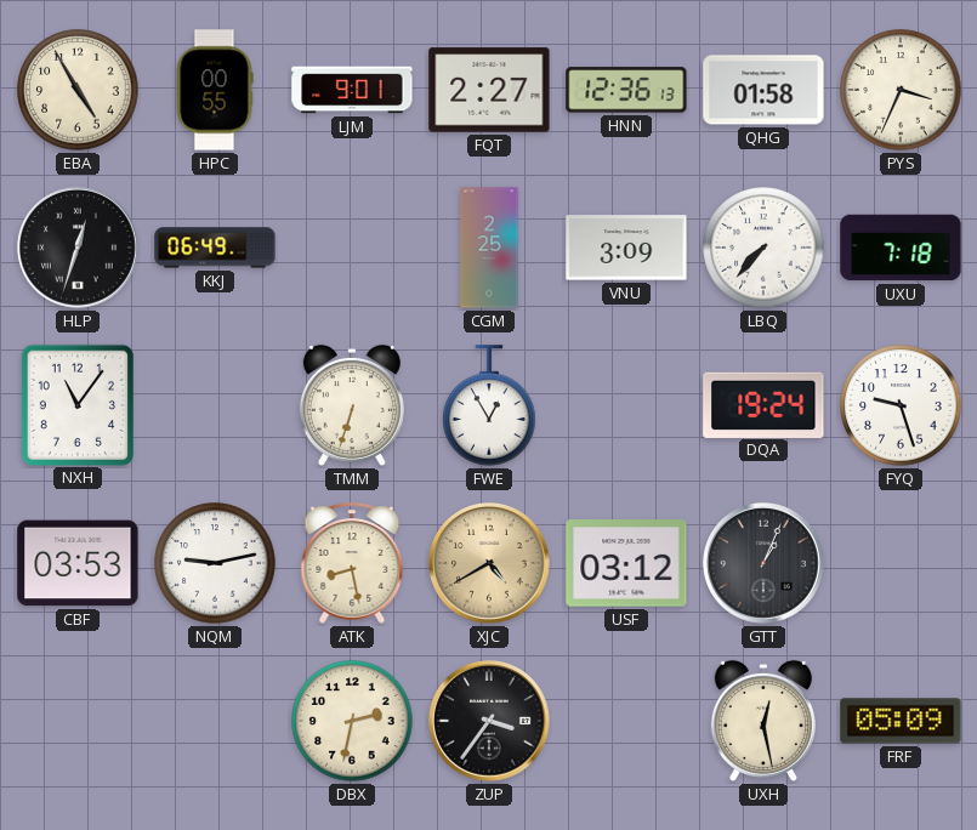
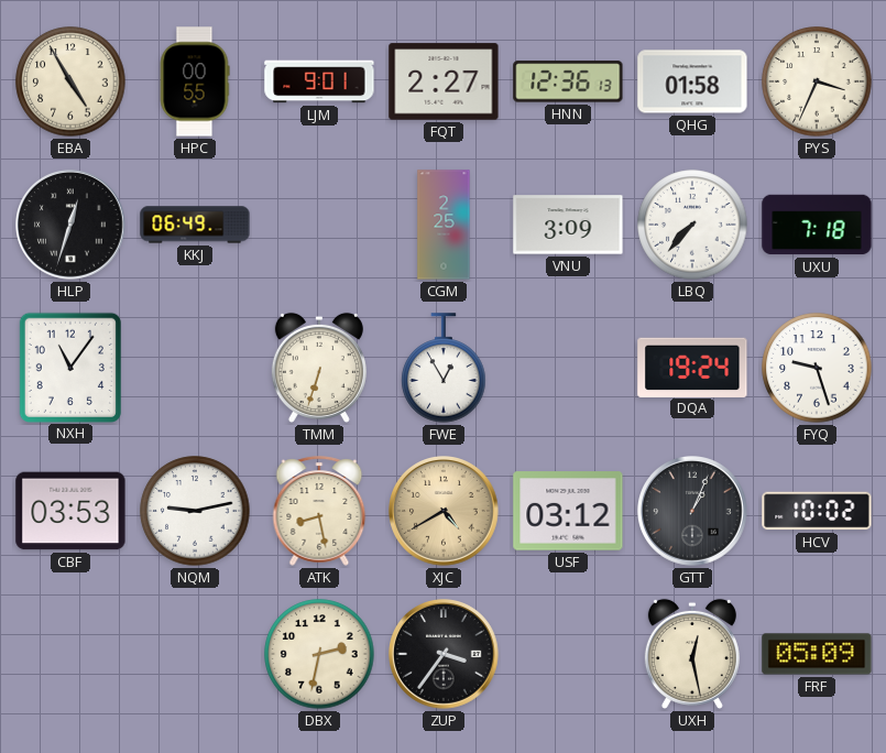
HCV: none -> 10:02 (817, 511)
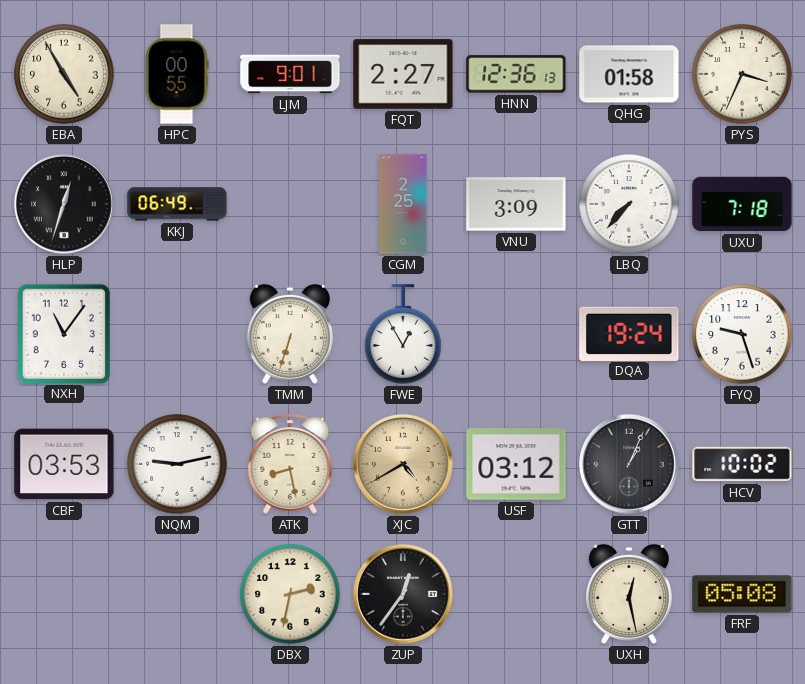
ZUP: 3:36 -> 12:36 (404, 595)
FRF: 05:09 -> 05:08 (742, 594)
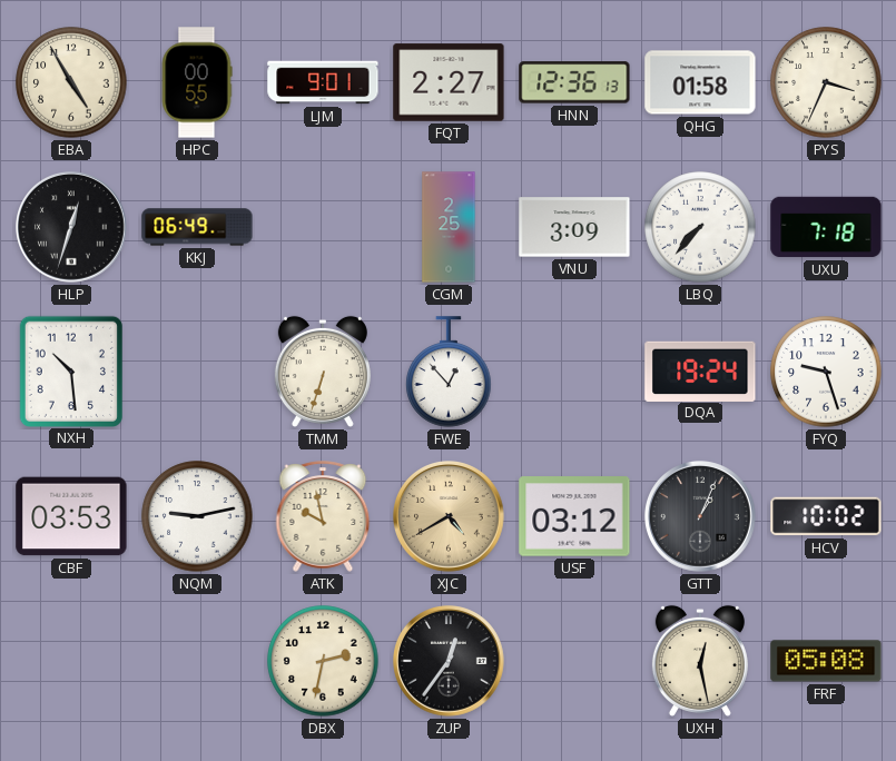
NXH: 11:06 -> 10:29 (71, 370)
FWE: 12:55 -> 12:53 (449, 372)
ATK: 8:28 -> 9:58 (323, 516)
